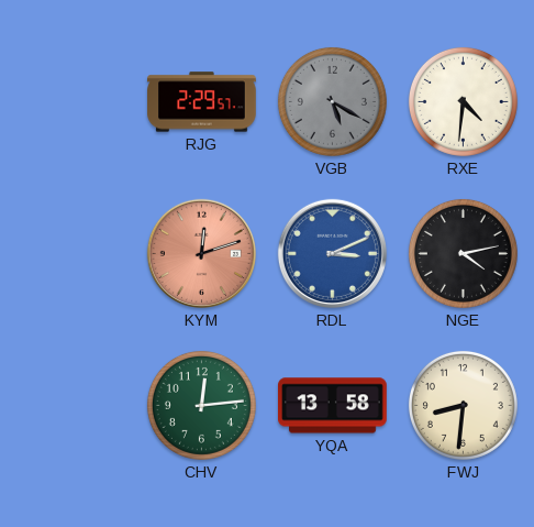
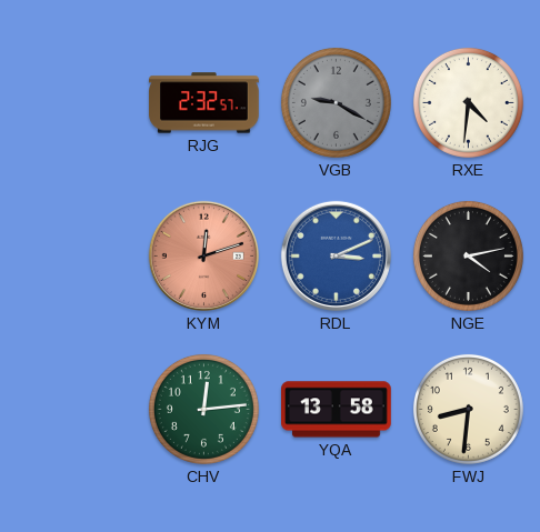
RJG: 2:29 -> 2:32 (204, 103)
VGB: 5:20 -> 9:20 (336, 102)
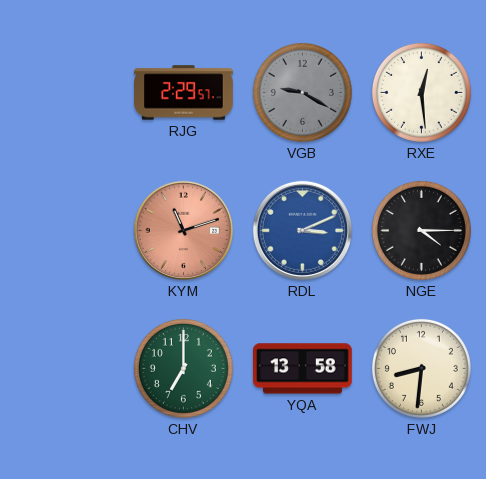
RJG: 2:32 -> 2:29 (184, 93)
RXE: 4:31 -> 12:29 (421, 92)
KYM: 12:12 -> 11:12 (183, 230)
NGE: 4:13 -> 4:15 (421, 230)
CHV: 12:14 -> 7:00 (183, 368)
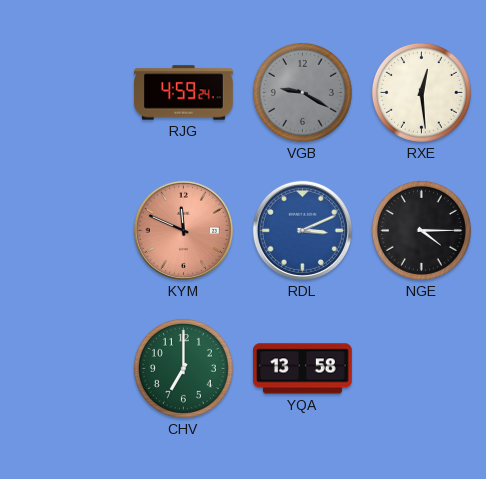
RJG: 2:29 -> 4:59 (184, 93)
KYM: 11:12 -> 11:49 (183, 230)
FWJ: 8:31 -> none (421, 368)
